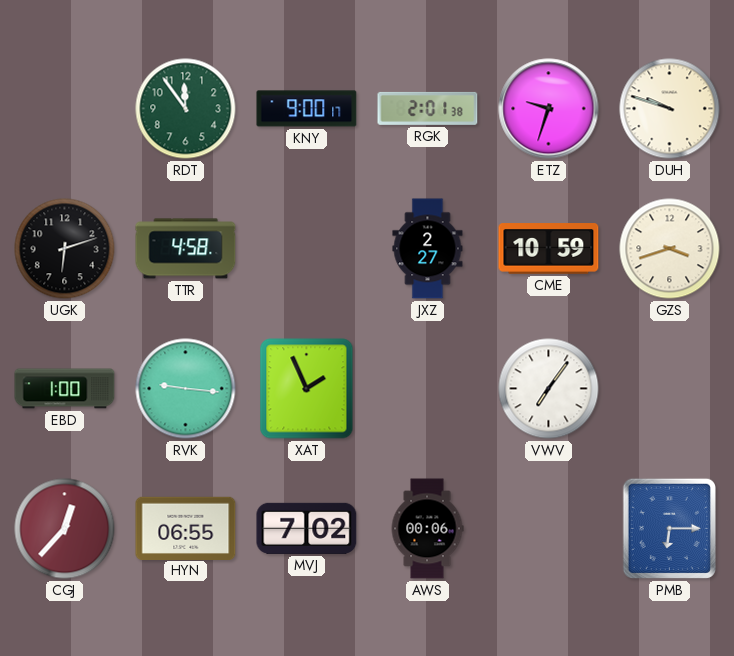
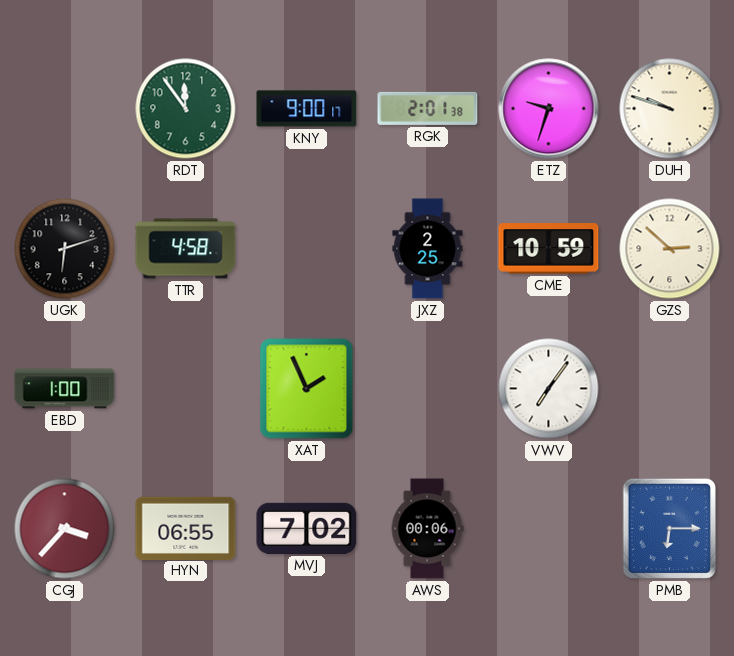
JXZ: 2:27 -> 2:25 (428, 249)
GZS: 3:42 -> 2:52 (670, 249)
RVK: 9:16 -> none (186, 389)
CGJ: 12:37 -> 3:37 (65, 529)
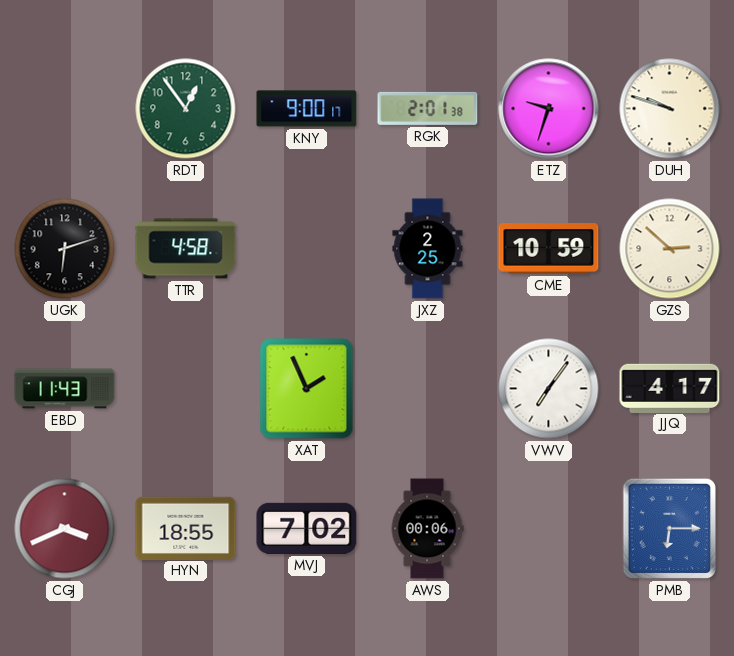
RDT: 11:54 -> 12:54 (186, 109)
EBD: 1:00 -> 11:43 (65, 389)
JJQ: none -> 4:17 (670, 388)
CGJ: 3:37 -> 3:41 (65, 529)
HYN: 06:55 -> 18:55 (186, 528)
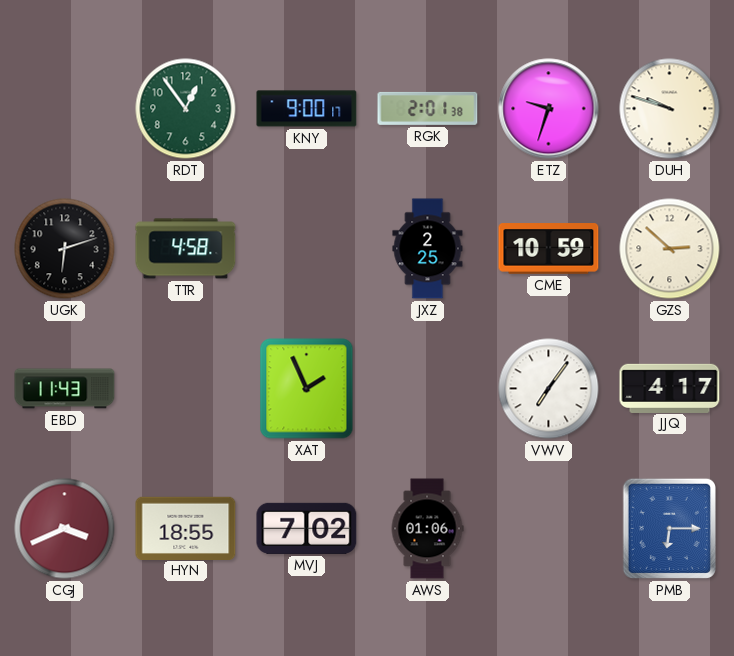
AWS: 00:06 -> 01:06 (427, 529)
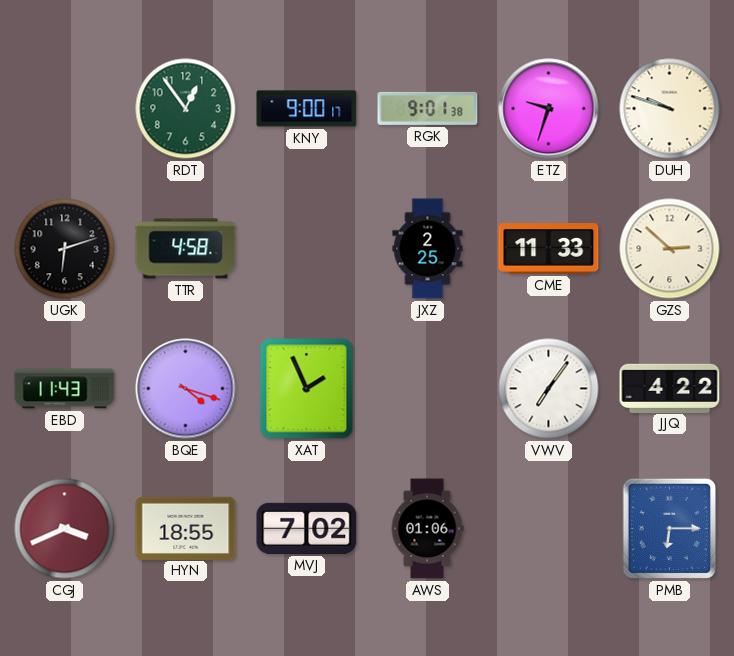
RGK: 2:01 -> 9:01 (428, 108)
CME: 10:59 -> 11:33 (549, 249)
BQE: none -> 4:18 (186, 389)
JJQ: 4:17 -> 4:22 (670, 388)
